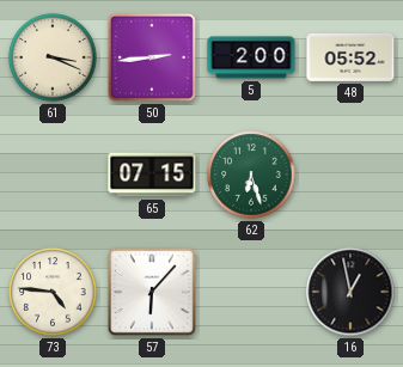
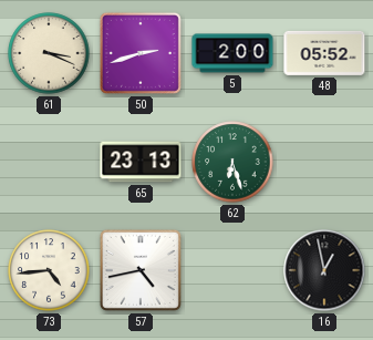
50: 2:44 -> 2:42 (141, 53)
65: 07:15 -> 23:13 (141, 162)
73: 4:46 -> 4:44 (49, 270)
57: 6:07 -> 4:43 (141, 270)
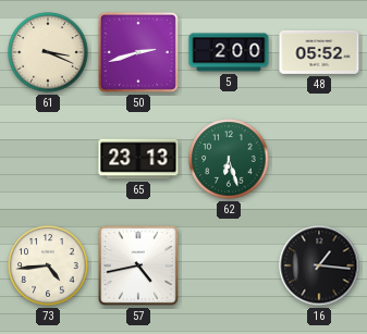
16: 12:58 -> 1:16 (319, 265)
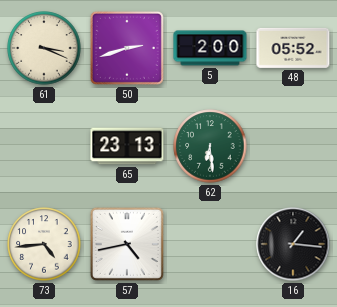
62: 6:27 -> 6:29 (210, 146)
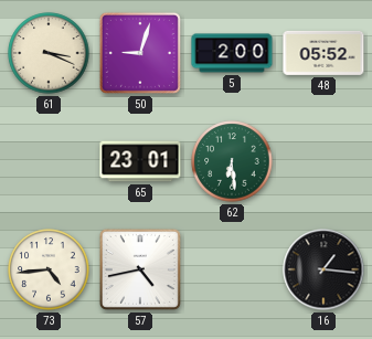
50: 2:42 -> 9:03 (140, 53)
65: 23:13 -> 23:01 (140, 161)
